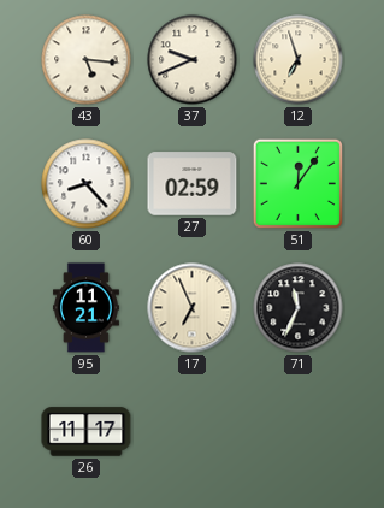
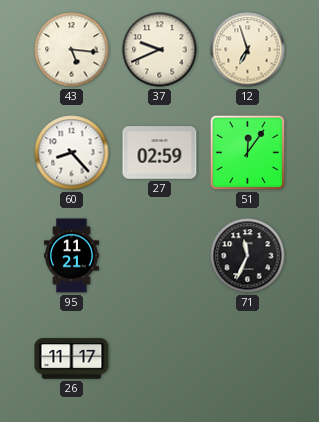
17: 6:56 -> none (193, 308)
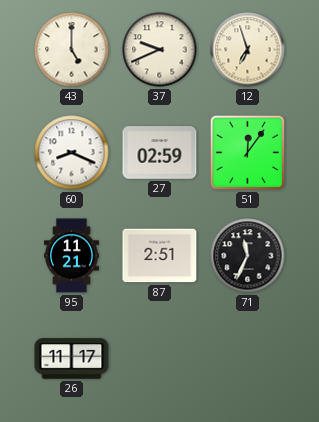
43: 5:16 -> 5:00 (72, 50)
60: 8:23 -> 8:19 (72, 153)
87: none -> 2:51 (160, 256)
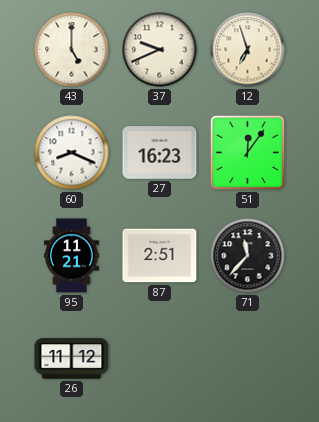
27: 02:59 -> 16:23 (160, 153)
71: 11:34 -> 11:37 (248, 256)
26: 11:17 -> 11:12 (72, 359)
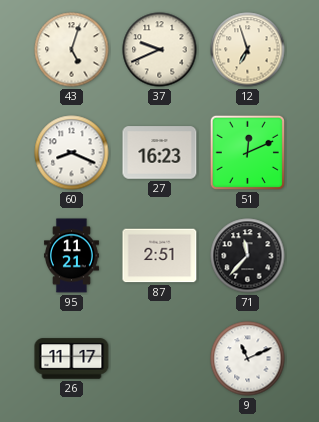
43: 5:00 -> 5:03 (72, 50)
51: 12:06 -> 12:11 (247, 152)
26: 11:12 -> 11:17 (72, 359)
9: none -> 11:11 (248, 359)
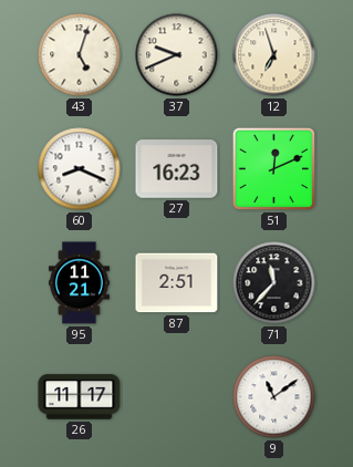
9: 11:11 -> 11:09 (274, 397)
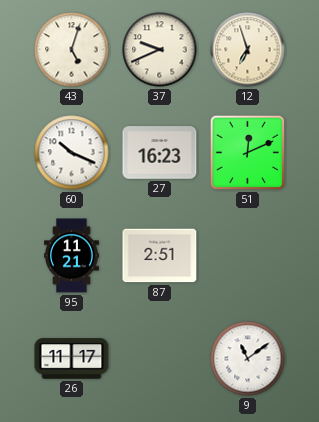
60: 8:19 -> 10:19 (72, 153)
71: 11:37 -> none (274, 283)
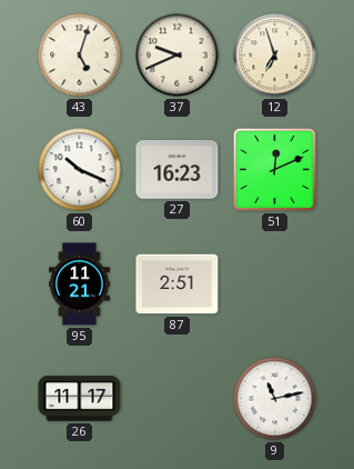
9: 11:09 -> 11:13 (275, 399)
